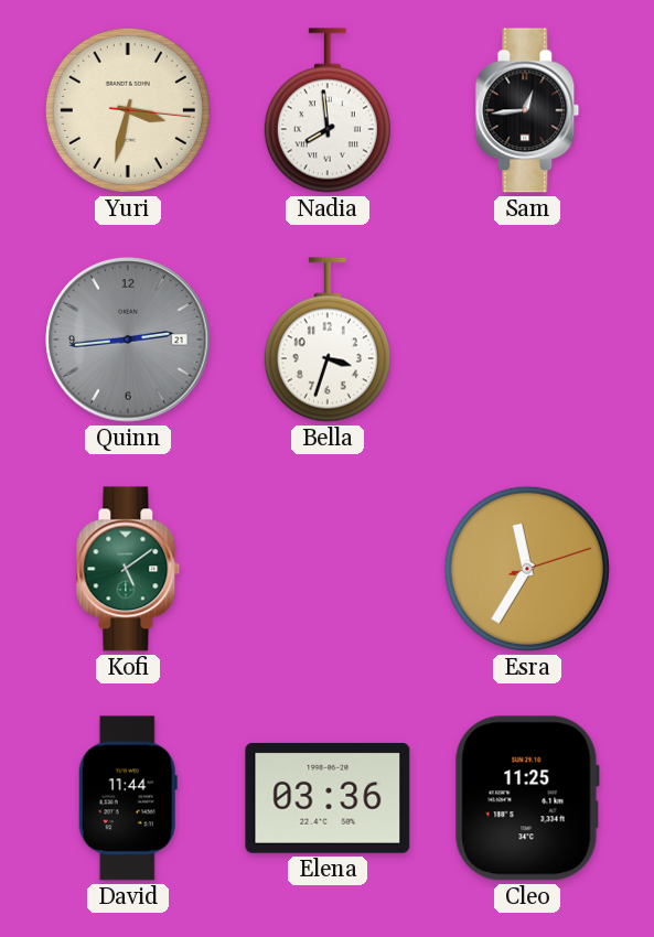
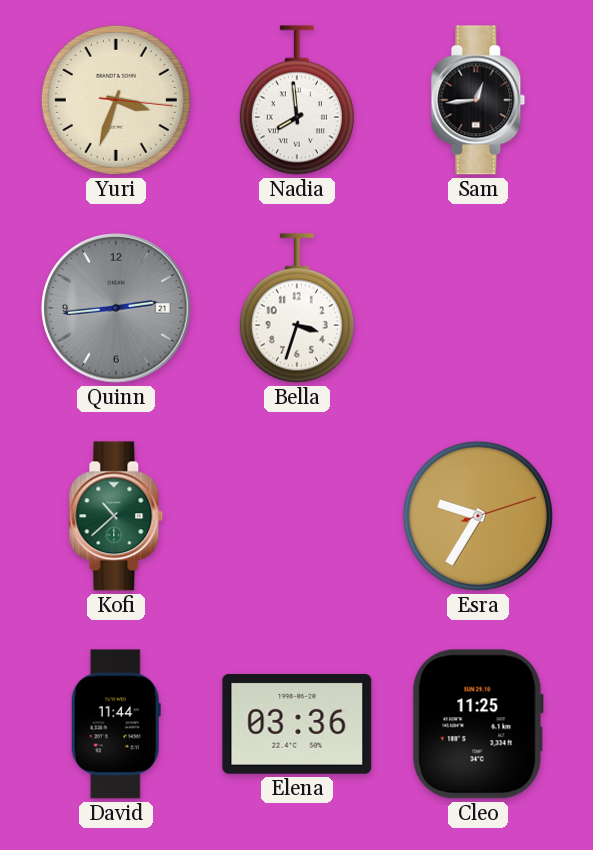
Yuri: 3:32 -> 3:33 (116, 100)
Kofi: 5:09 -> 10:38 (116, 516)
Esra: 11:35 -> 9:35 (478, 516)
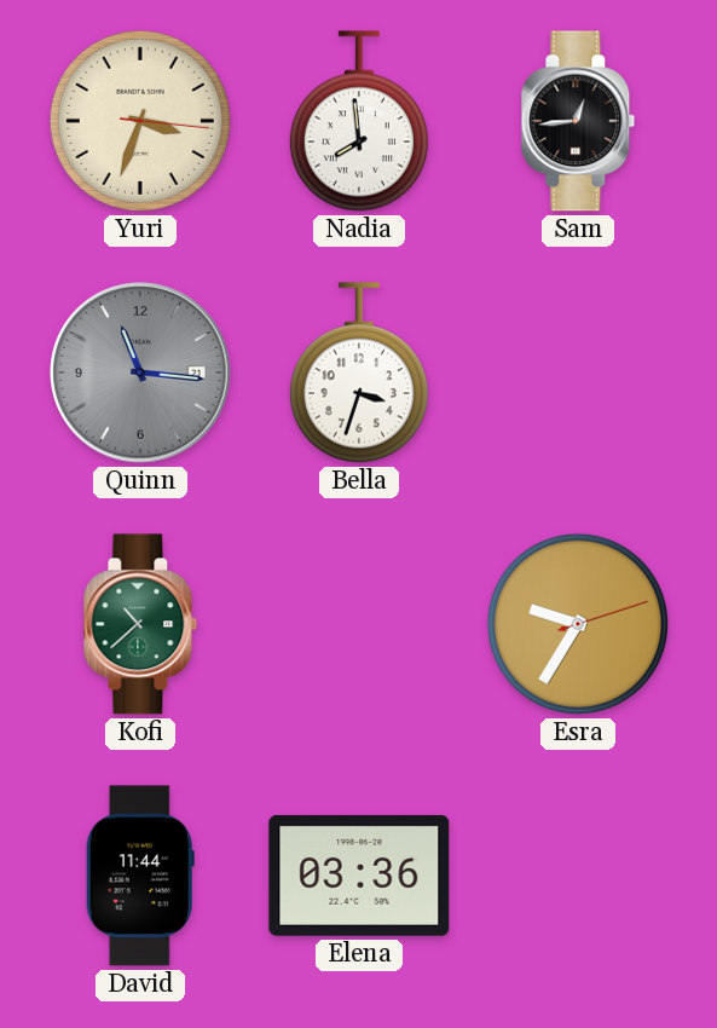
Quinn: 2:44 -> 11:16 (140, 372)
Cleo: 11:25 -> none (478, 724)
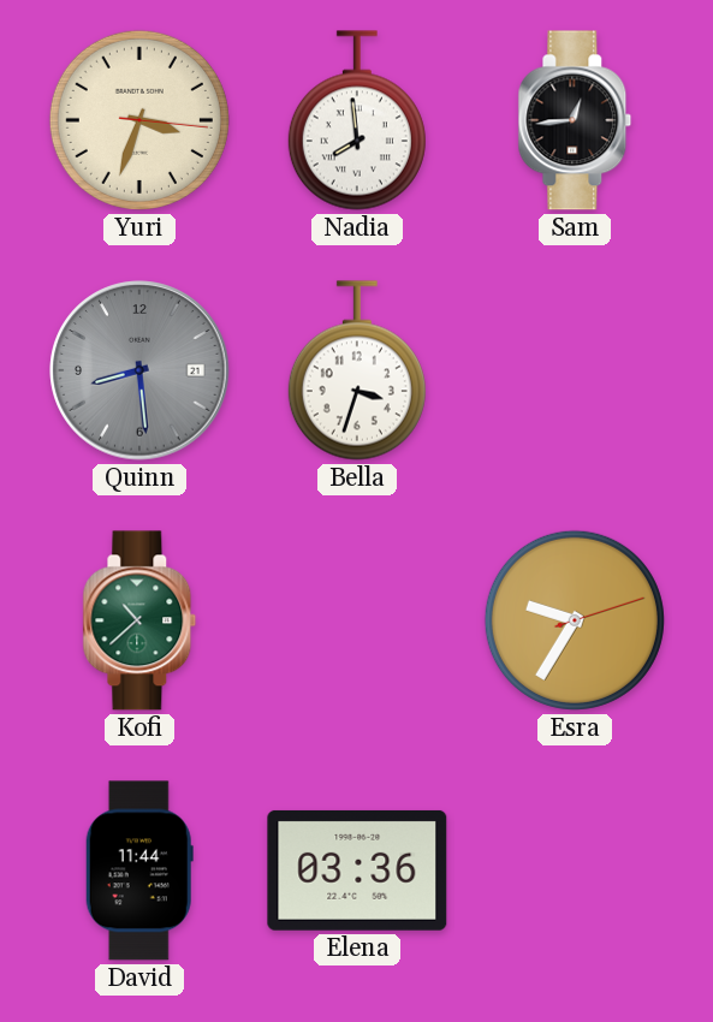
Quinn: 11:16 -> 8:29 (139, 370)
